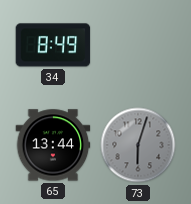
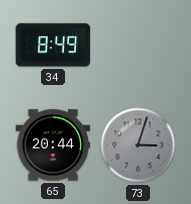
65: 13:44 -> 20:44 (53, 145)
73: 6:03 -> 3:03 (138, 145)
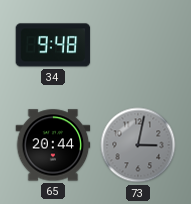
34: 8:49 -> 9:48 (53, 45)
73: 3:03 -> 3:02 (138, 145)
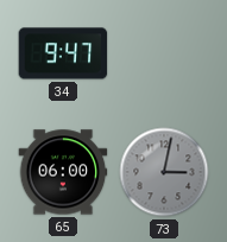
34: 9:48 -> 9:47 (63, 53)
65: 20:44 -> 06:00 (63, 172)
